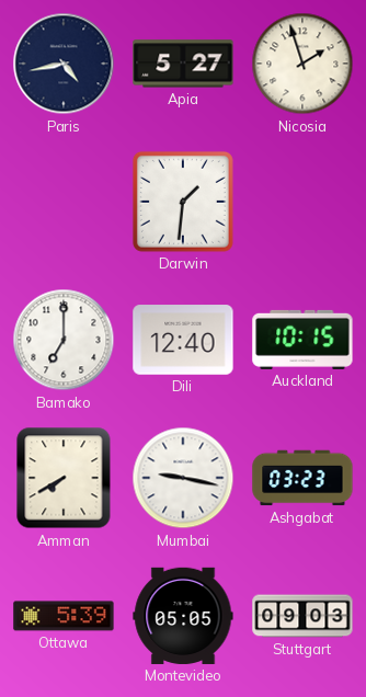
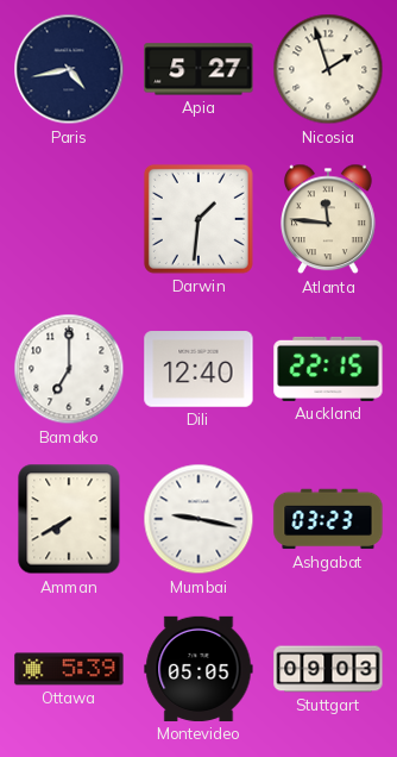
Atlanta: none -> 11:46 (329, 219)
Auckland: 10:15 -> 22:15 (328, 369)
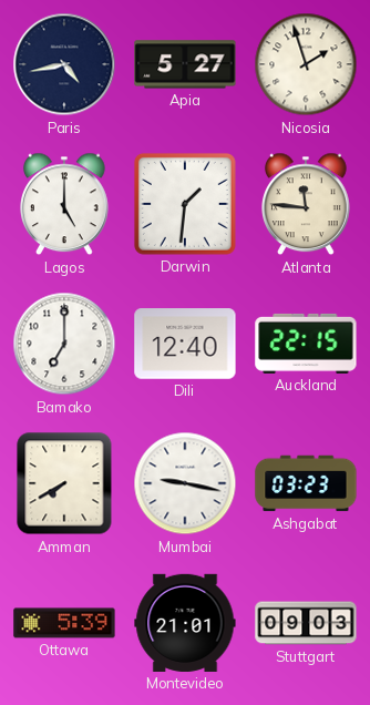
Lagos: none -> 5:00 (65, 204)
Montevideo: 05:05 -> 21:01 (185, 623)
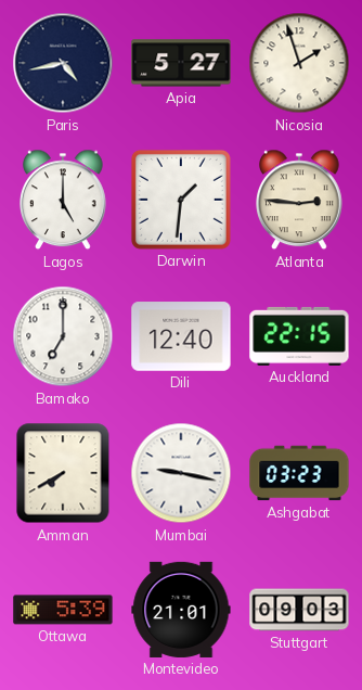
Atlanta: 11:46 -> 2:46 (300, 200)
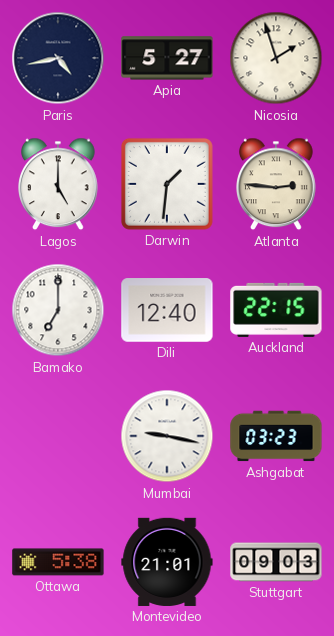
Amman: 7:40 -> none (63, 473)
Ottawa: 5:39 -> 5:38 (58, 562)
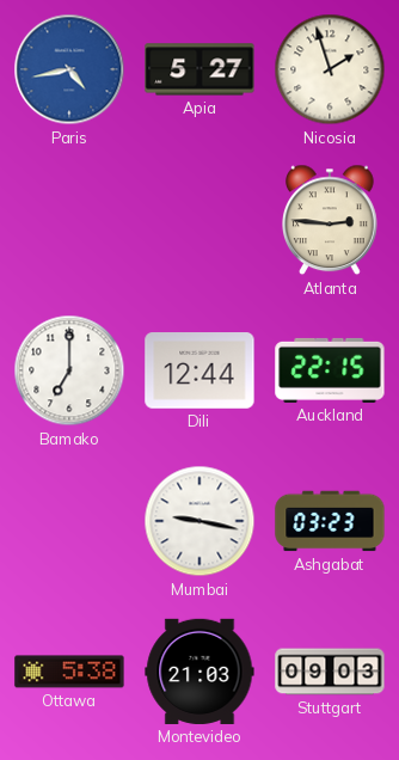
Paris dial: navy -> blue (69, 69)
Lagos: 5:00 -> none (59, 184)
Darwin: 1:31 -> none (167, 184)
Dili: 12:40 -> 12:44 (199, 370)
Montevideo: 21:01 -> 21:03 (199, 672)
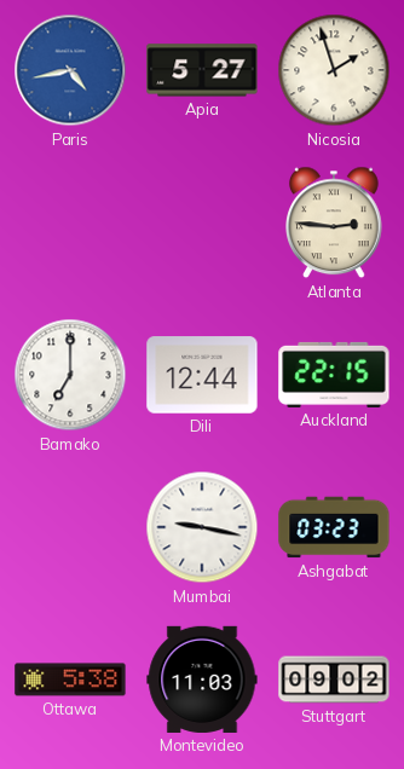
Montevideo: 21:03 -> 11:03 (202, 680)
Stuttgart: 09:03 -> 09:02 (334, 680)
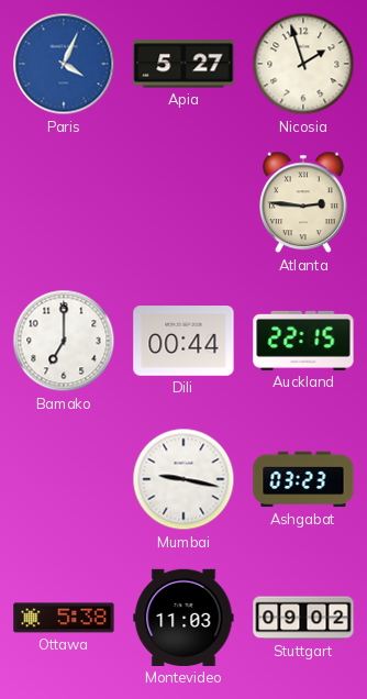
Paris: 4:43 -> 4:04 (64, 64)
Dili: 12:44 -> 00:44 (183, 341)
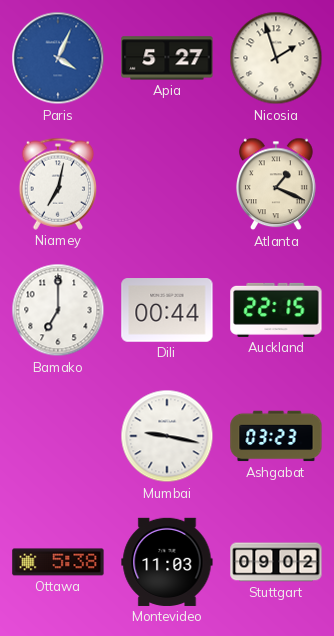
Niamey: none -> 7:02 (58, 184)
Atlanta: 2:46 -> 1:19 (277, 184)
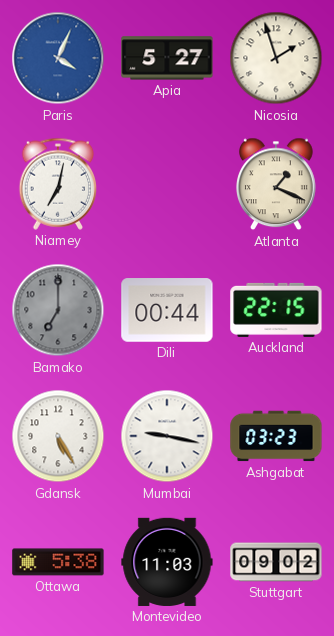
Bamako dial: white -> grey (58, 310)
Gdansk: none -> 5:25 (58, 436)
